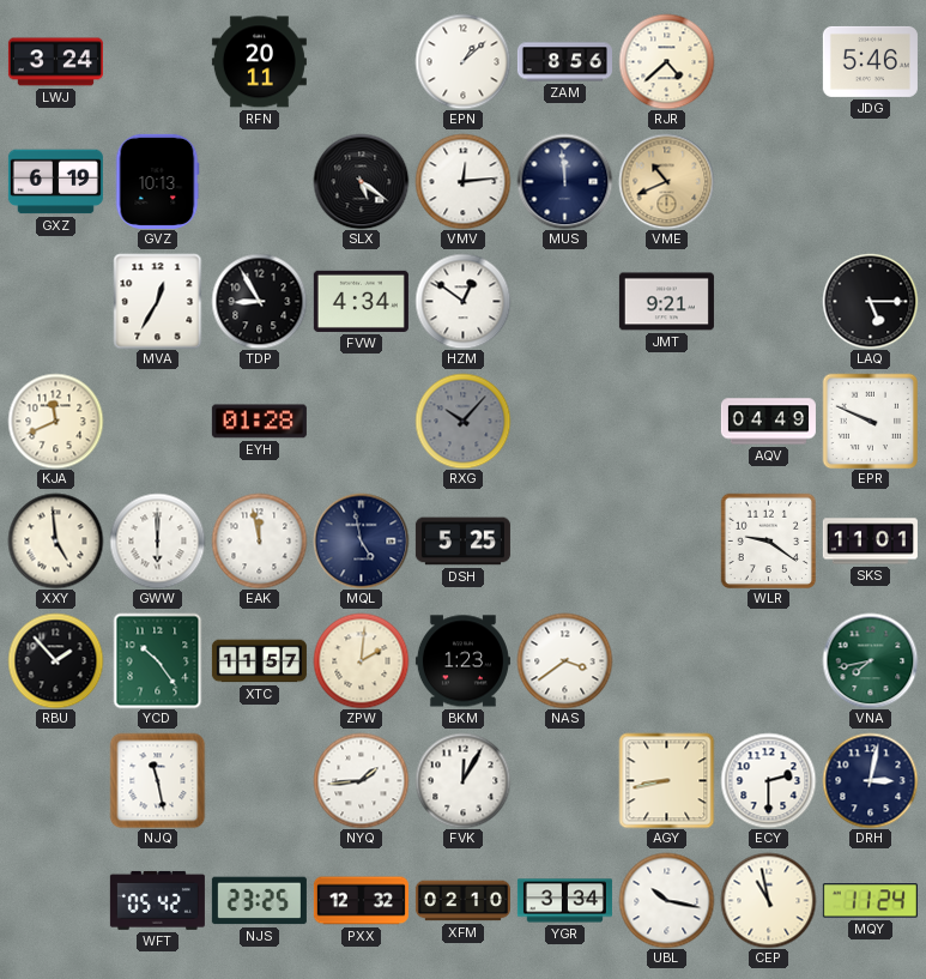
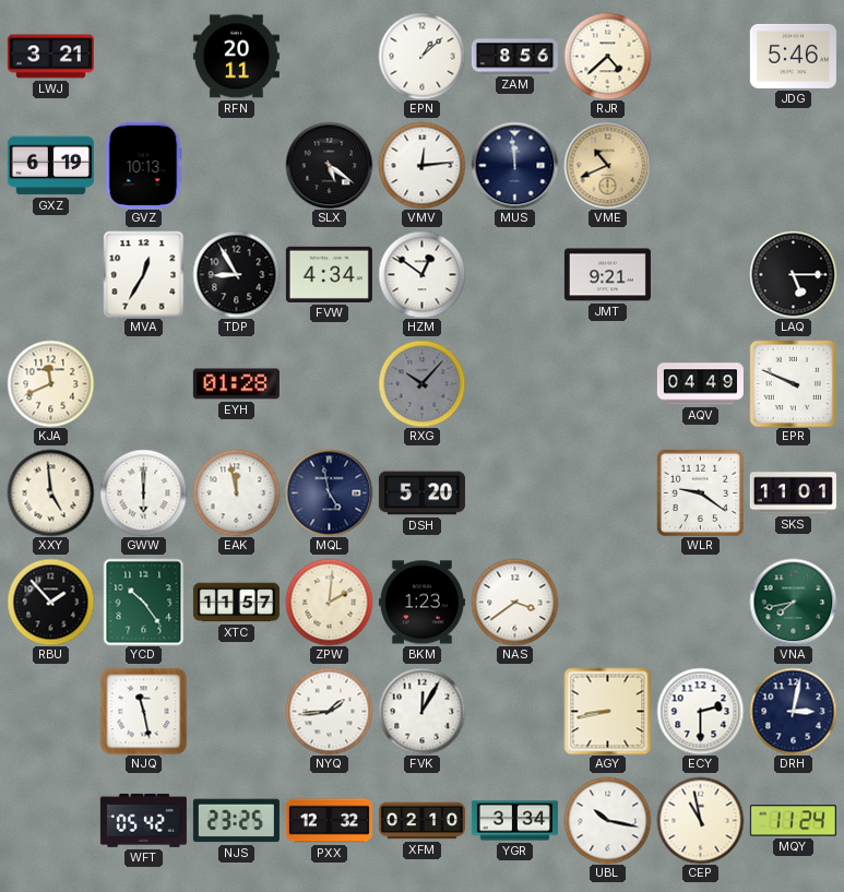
LWJ: 3:24 -> 3:21 (50, 57)
DSH: 5:25 -> 5:20 (421, 493)
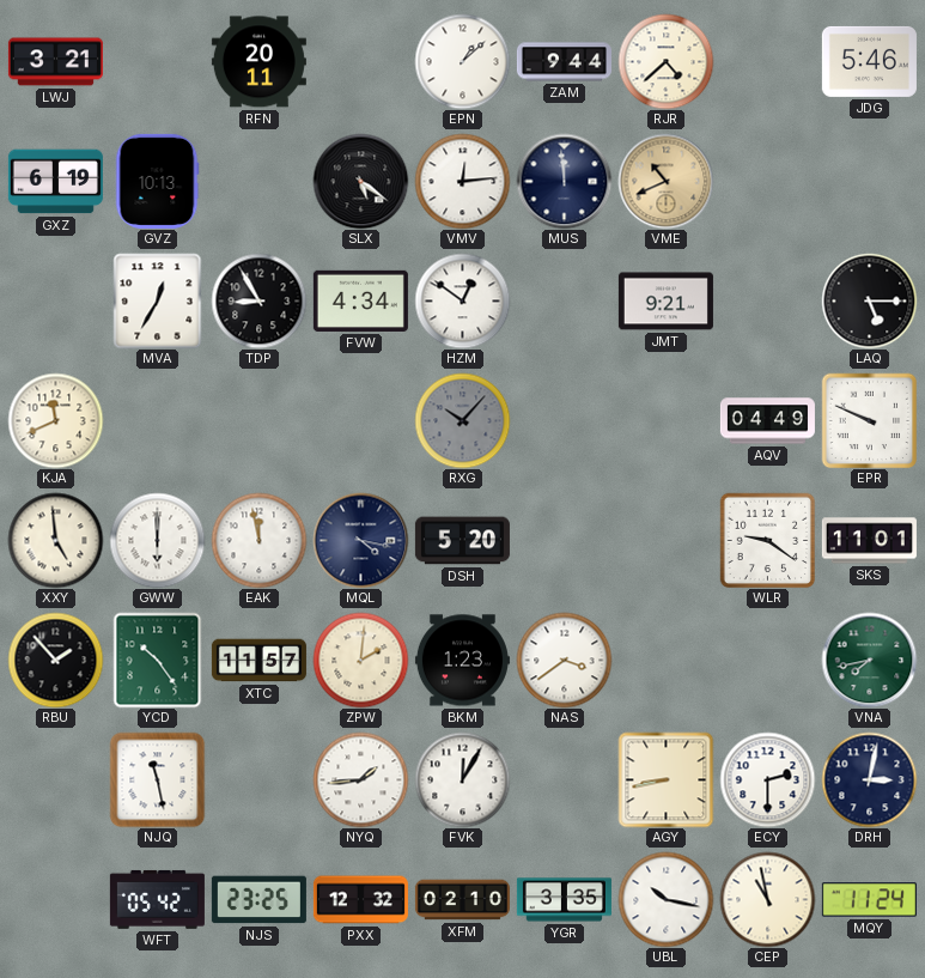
ZAM: 8:56 -> 9:44 (564, 62)
EYH: 01:28 -> none (236, 384)
MQL: 4:58 -> 4:17 (360, 540)
YGR: 3:34 -> 3:35 (564, 900)
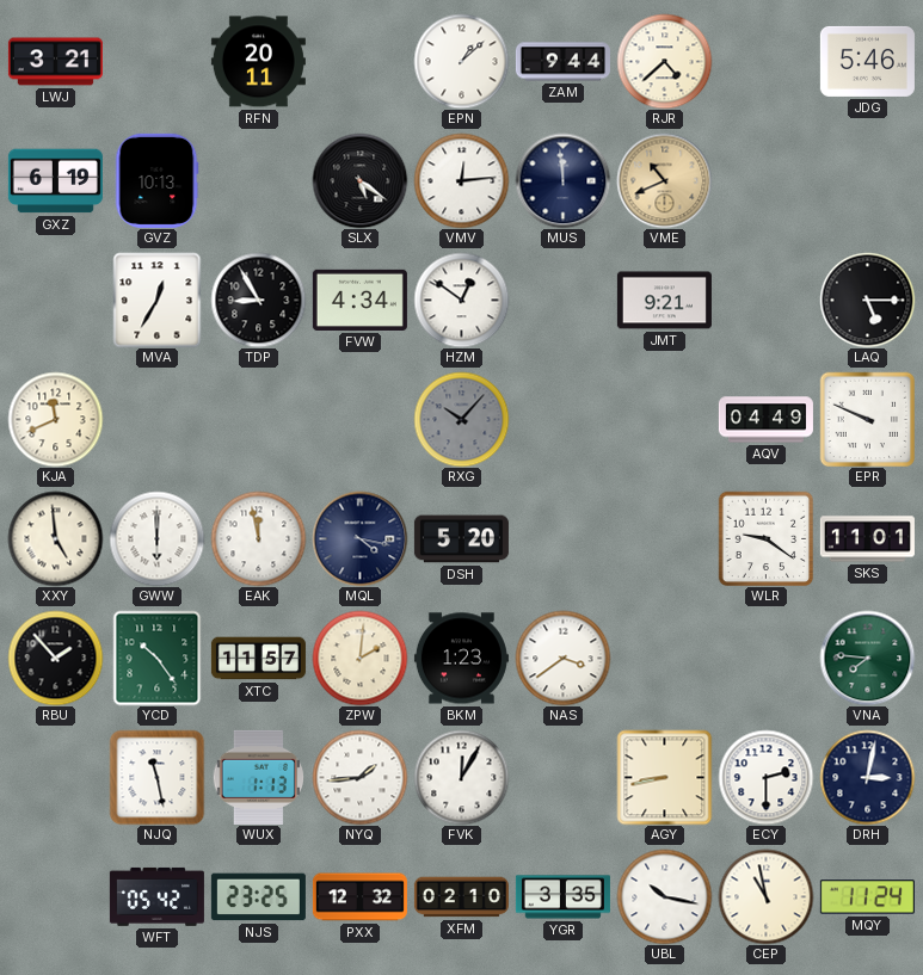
VNA: 7:43 -> 7:46 (867, 658)
WUX: none -> 1:13 (259, 777)
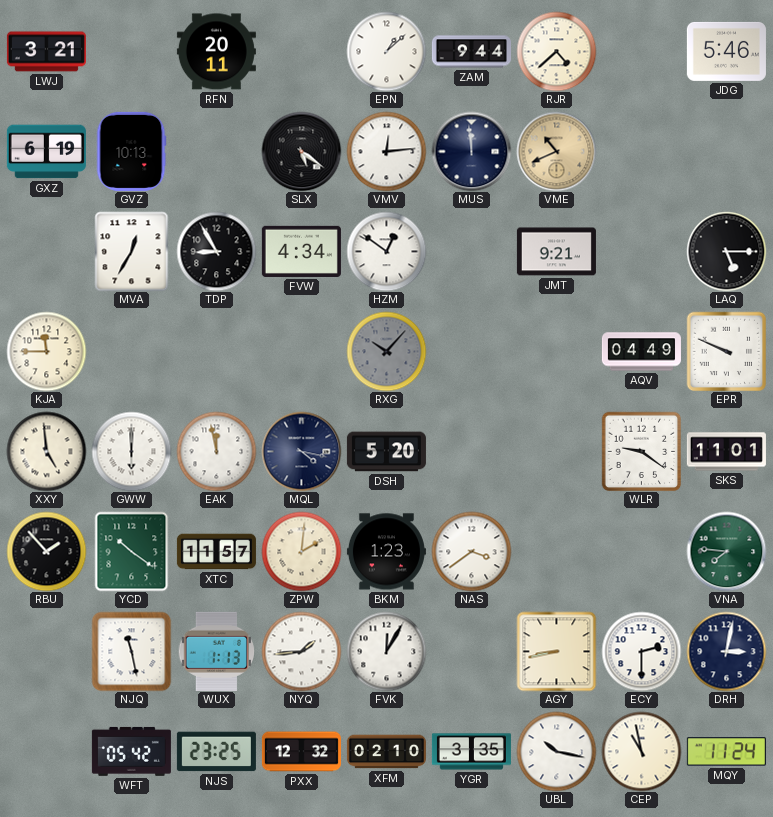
KJA: 11:41 -> 11:45 (46, 351)
YCD: 10:24 -> 10:21 (132, 551)
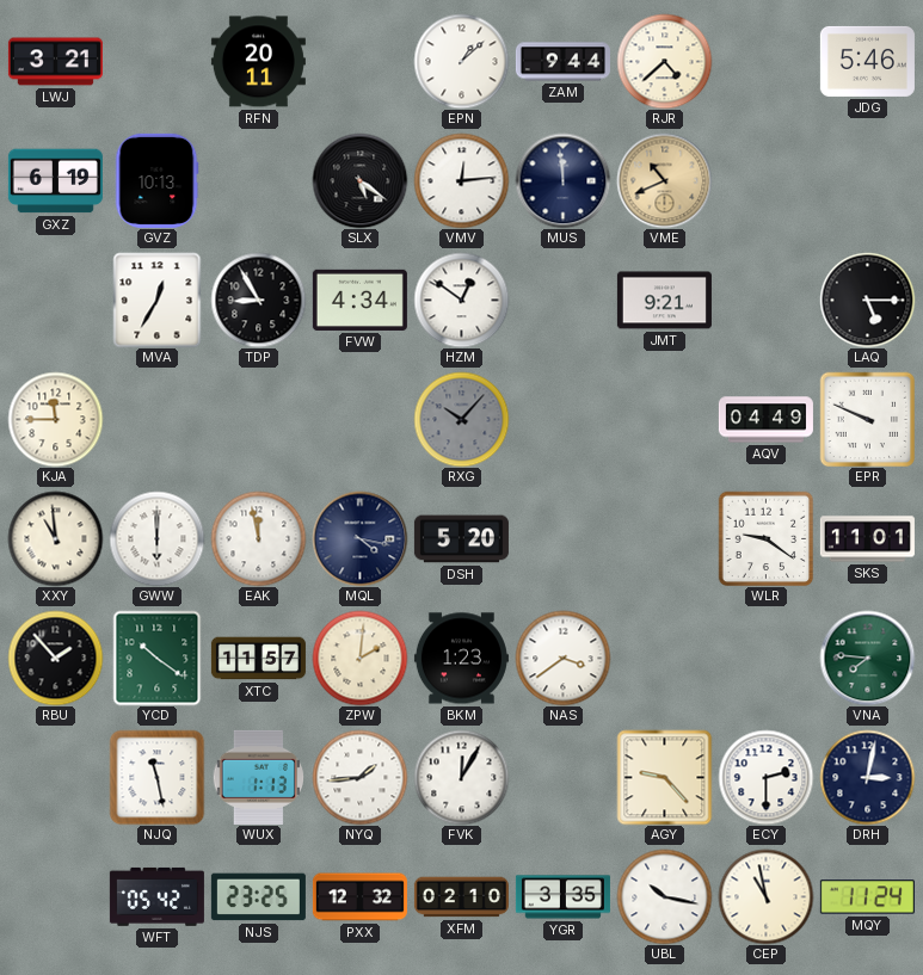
XXY: 4:59 -> 10:59 (55, 538)
AGY: 8:43 -> 9:23 (664, 777)
